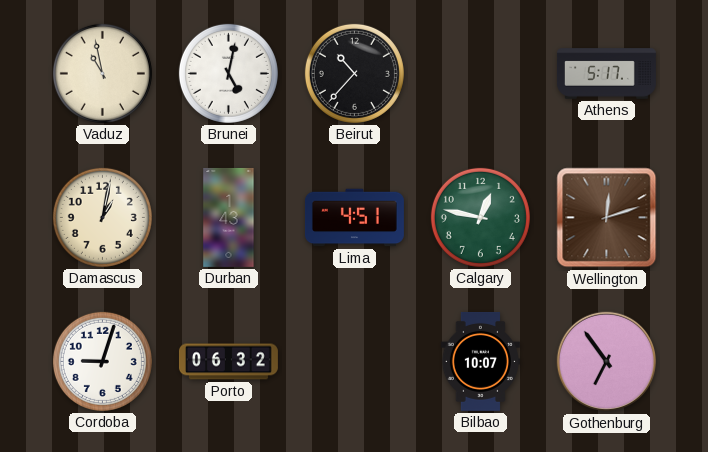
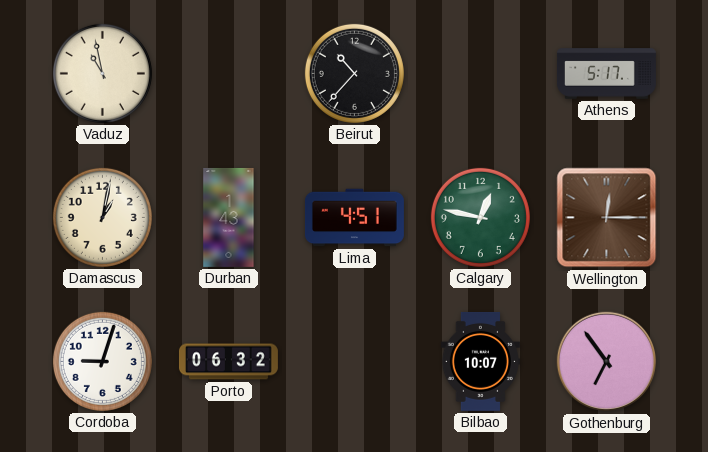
Brunei: 5:02 -> none (228, 73)
Wellington: 12:12 -> 12:15 (607, 218)
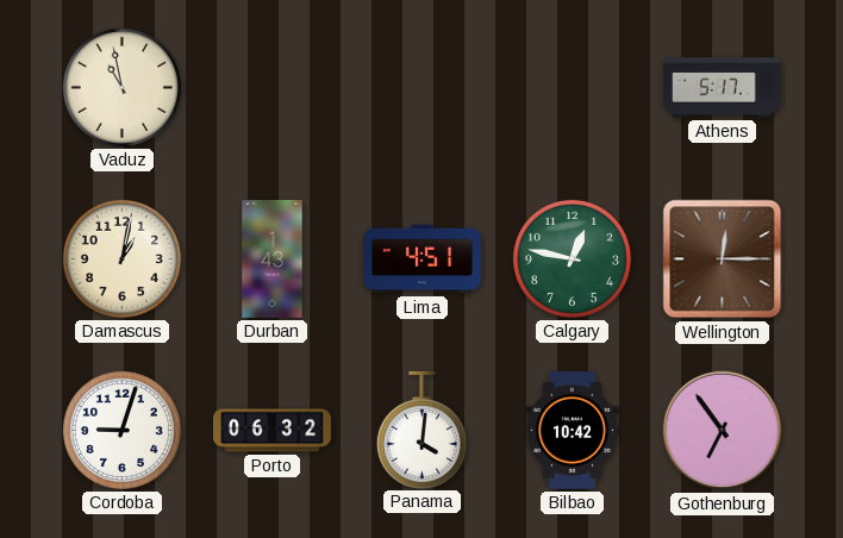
Beirut: 10:37 -> none (354, 73)
Panama: none -> 4:01 (421, 430)
Bilbao: 10:07 -> 10:42 (572, 430)
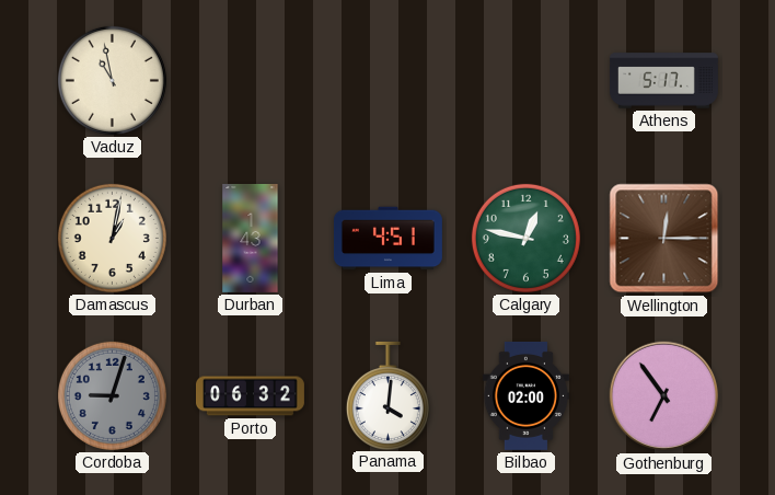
Cordoba dial: white -> grey (112, 395)
Bilbao: 10:42 -> 02:00 (525, 395)
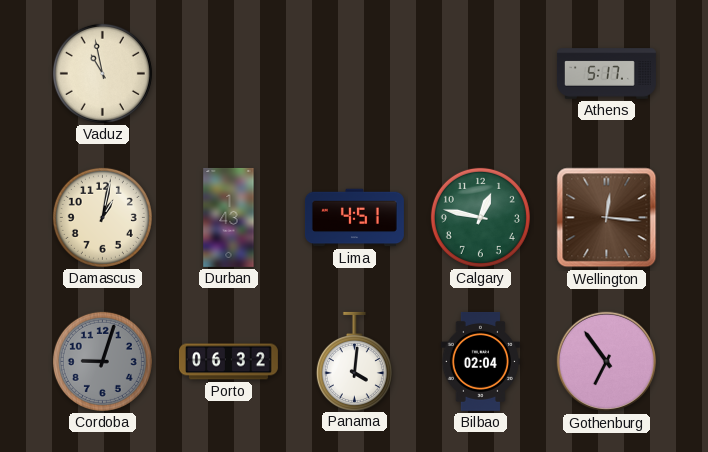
Wellington: 12:15 -> 12:16 (607, 218)
Bilbao: 02:00 -> 02:04 (480, 361)
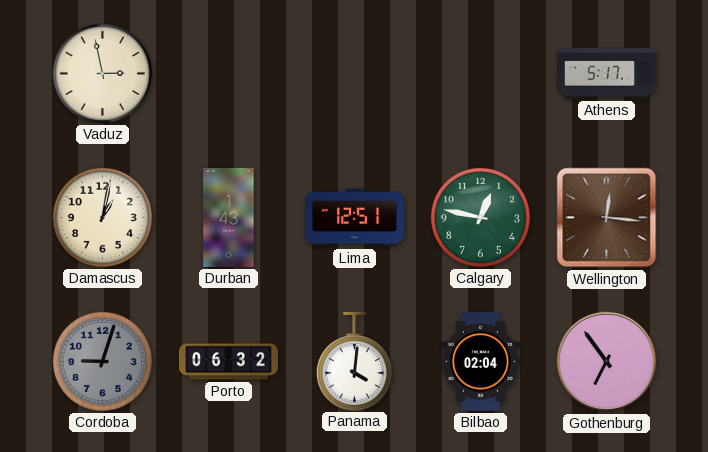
Vaduz: 10:58 -> 2:58 (102, 73)
Lima: 4:51 -> 12:51 (354, 218)
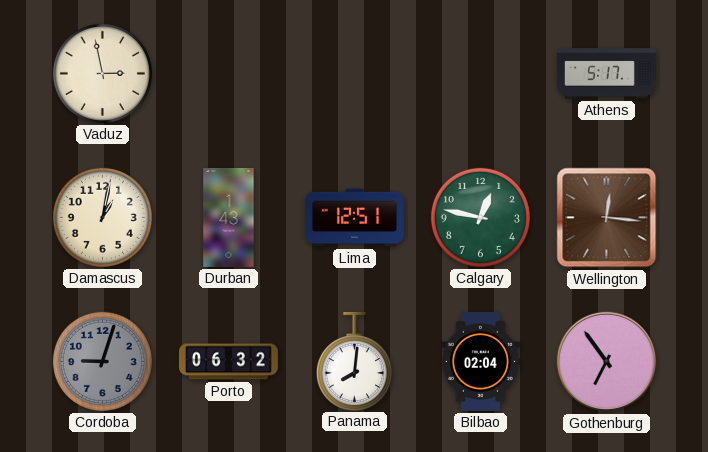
Panama: 4:01 -> 8:01 (354, 361)
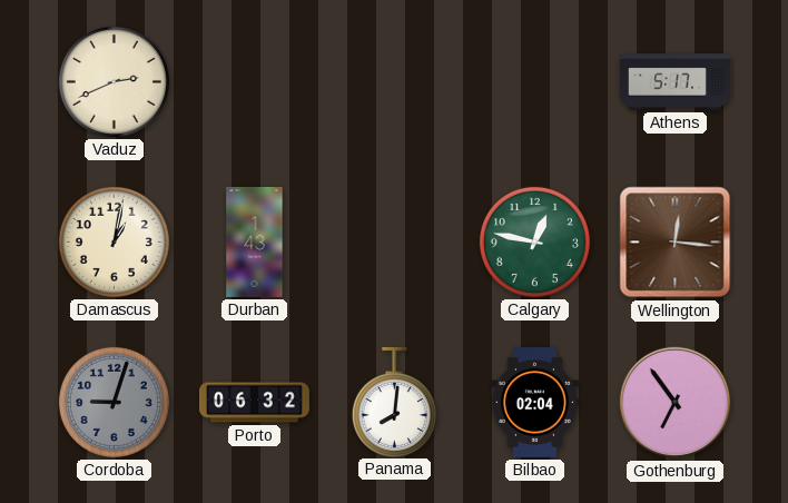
Vaduz: 2:58 -> 2:41 (114, 81)
Lima: 12:51 -> none (354, 218)
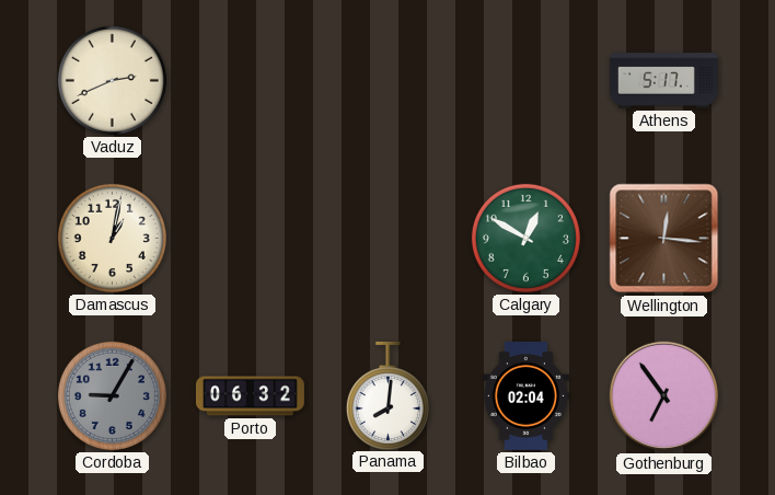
Durban: 1:43 -> none (255, 241)
Calgary: 12:47 -> 12:50 (525, 238)
Cordoba: 9:03 -> 9:05 (112, 395)
